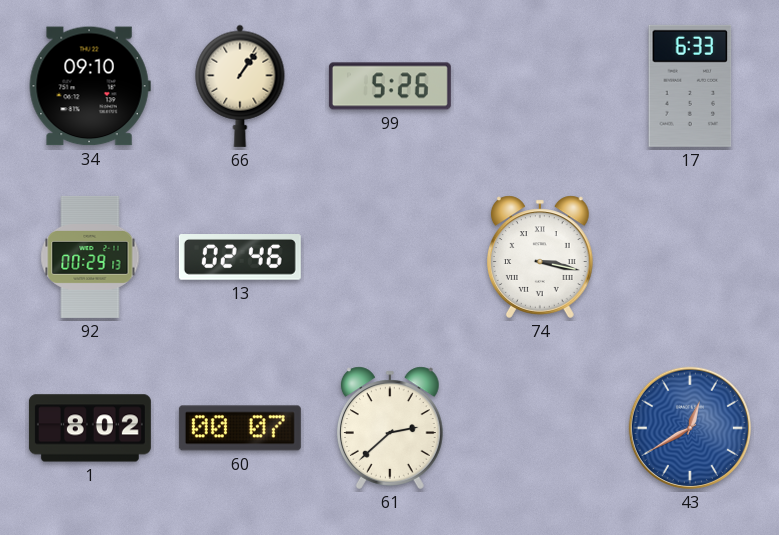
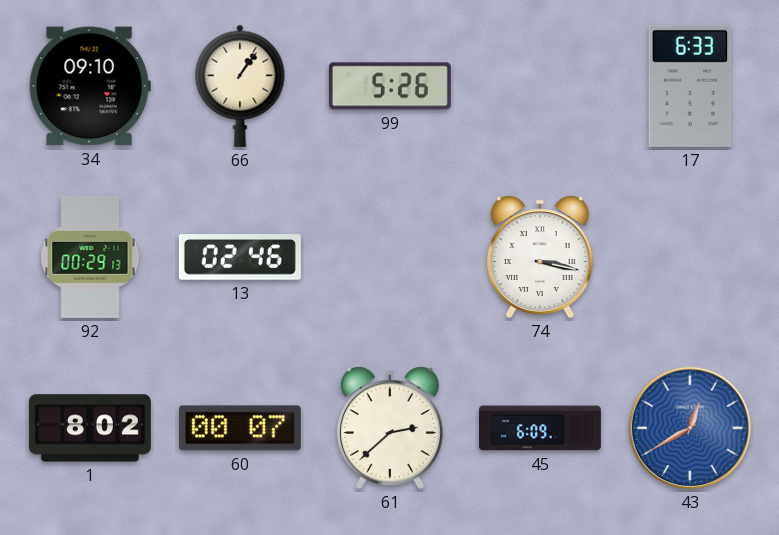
45: none -> 6:09 (540, 428)
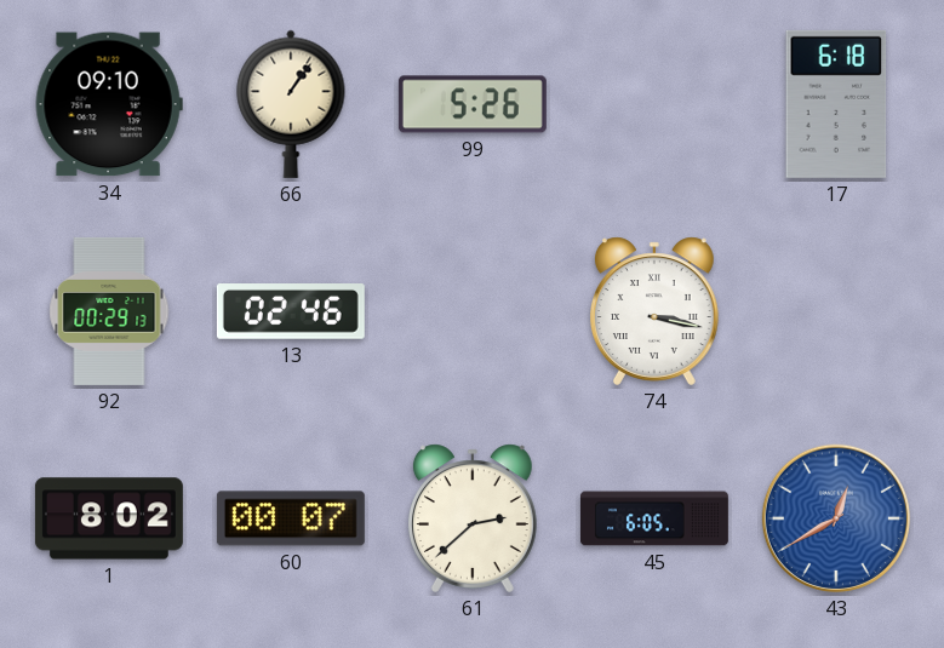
17: 6:33 -> 6:18 (836, 104)
45: 6:09 -> 6:05 (654, 518)
